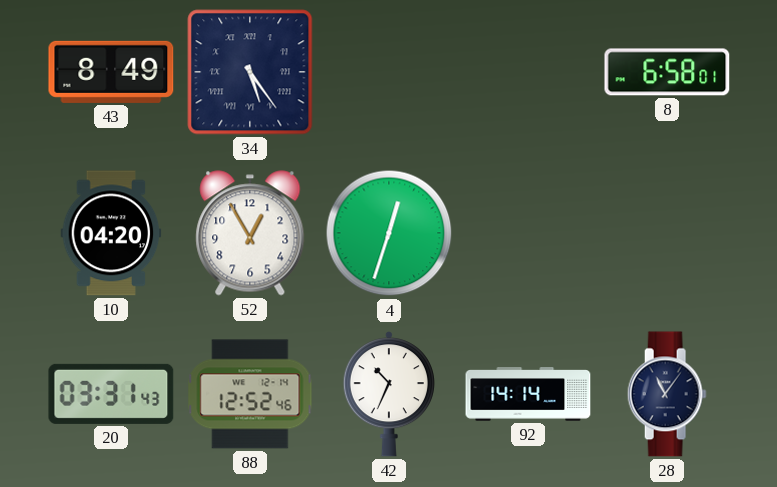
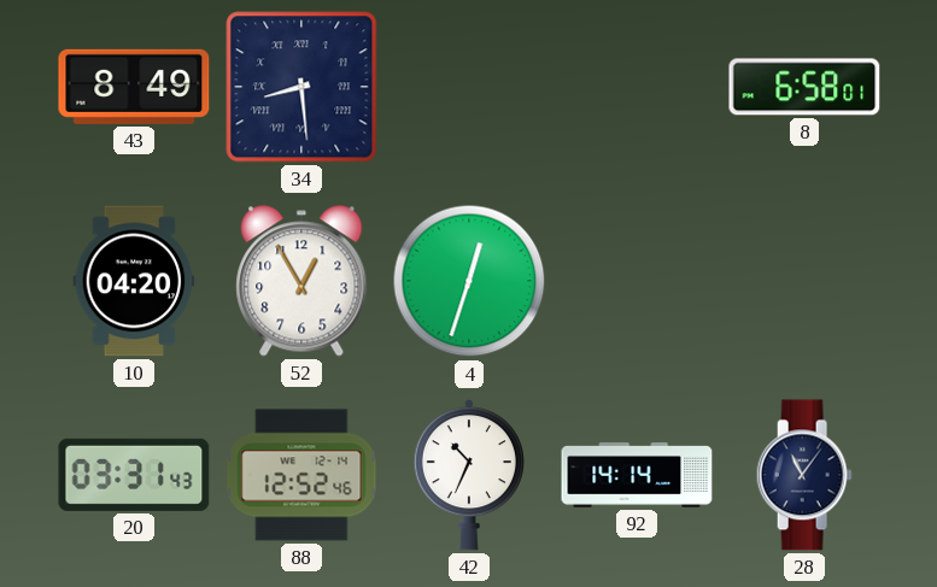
34: 5:24 -> 8:29 (301, 87)
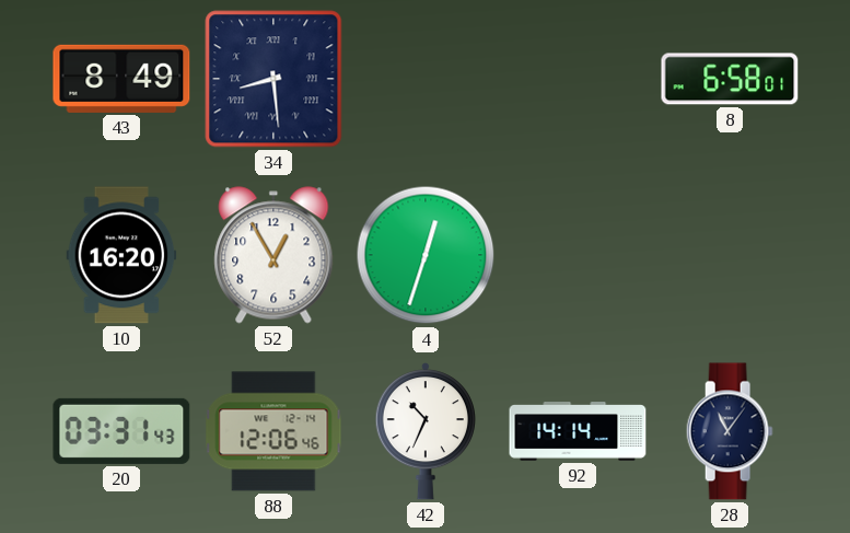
10: 04:20 -> 16:20 (121, 255)
88: 12:52 -> 12:06 (273, 431)
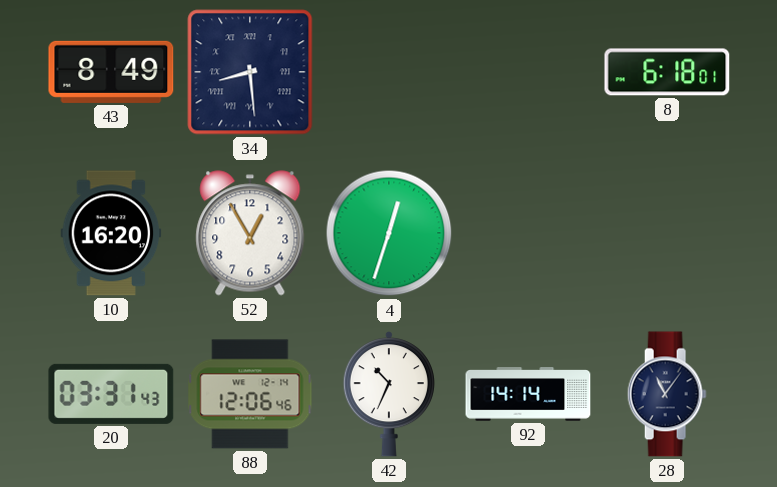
8: 6:58 -> 6:18 (667, 72)
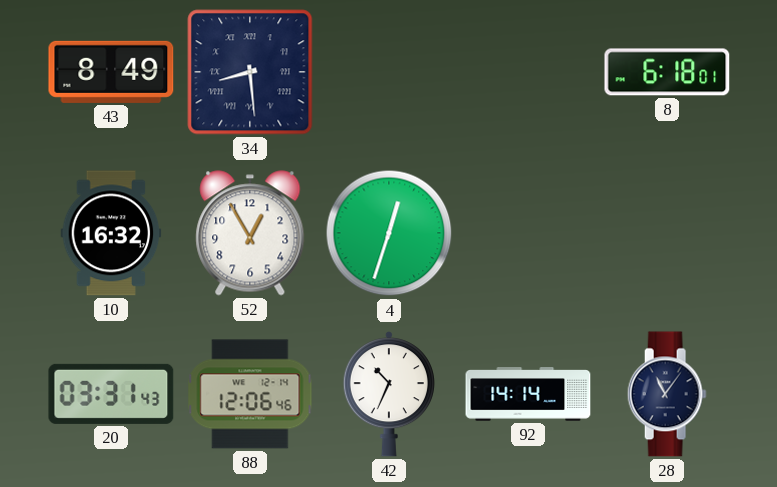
10: 16:20 -> 16:32 (111, 233)
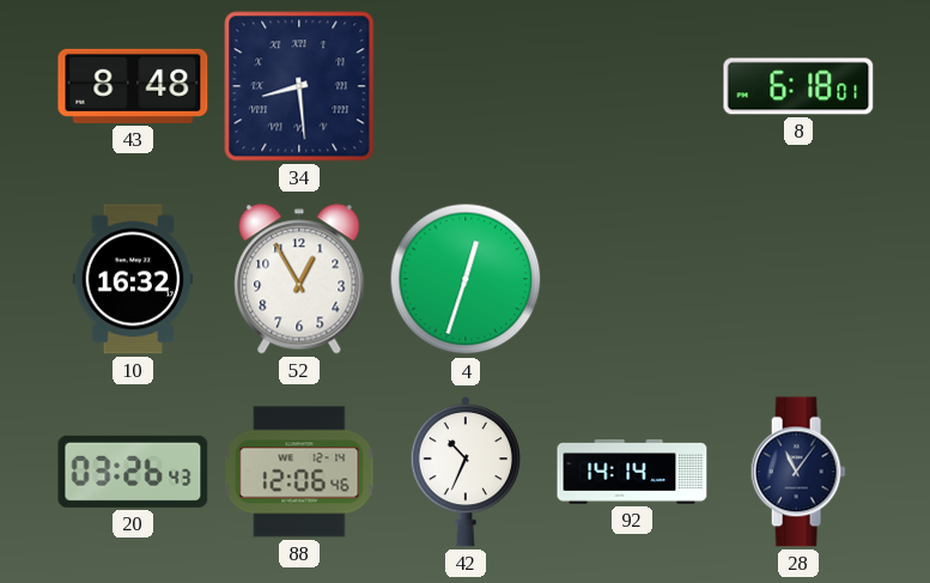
43: 8:49 -> 8:48 (133, 86)
20: 03:31 -> 03:26 (133, 472)
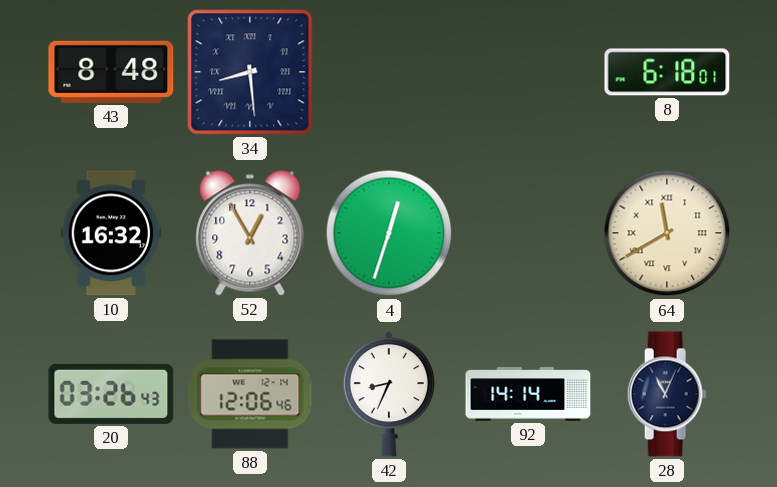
64: none -> 11:40 (667, 233)
42: 10:34 -> 8:34 (389, 395)
28: 11:06 -> 11:04 (667, 394)
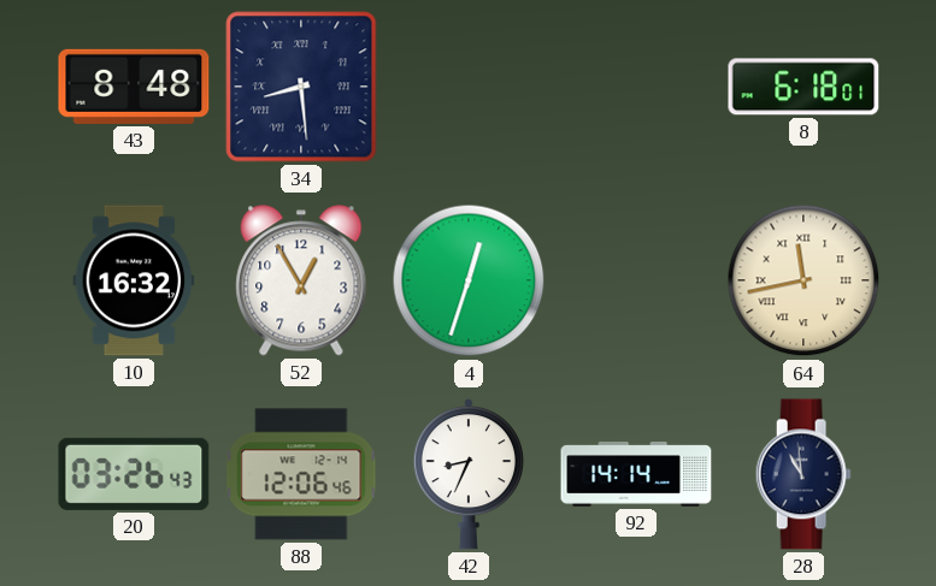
64: 11:40 -> 11:43 (803, 280)
28: 11:04 -> 10:59 (803, 474)
